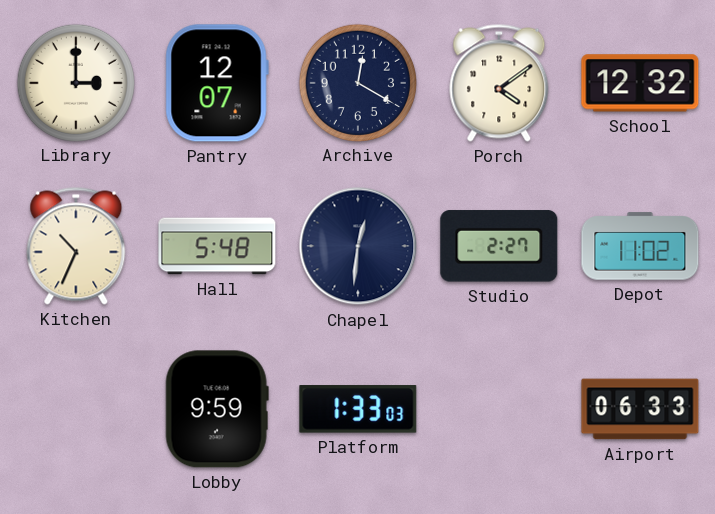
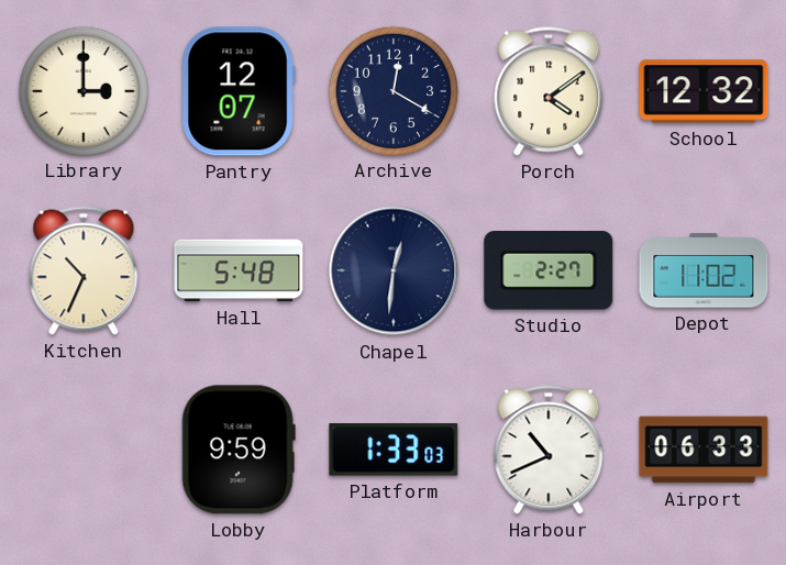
Harbour: none -> 10:41 (549, 450)
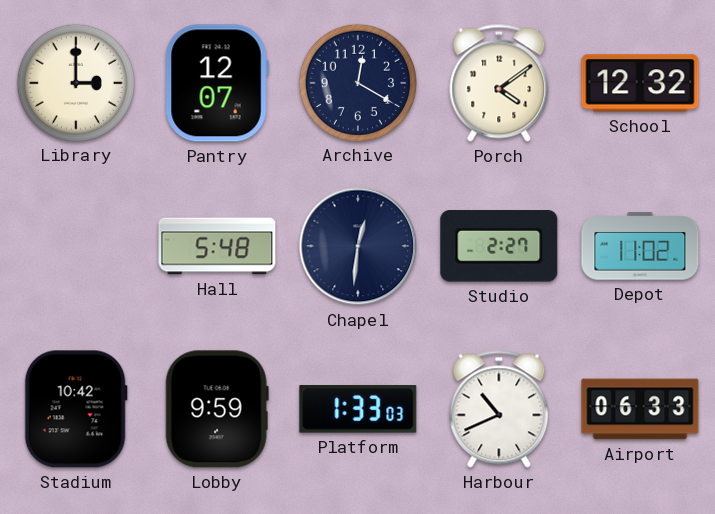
Kitchen: 10:34 -> none (84, 270)
Stadium: none -> 10:42 (76, 409)
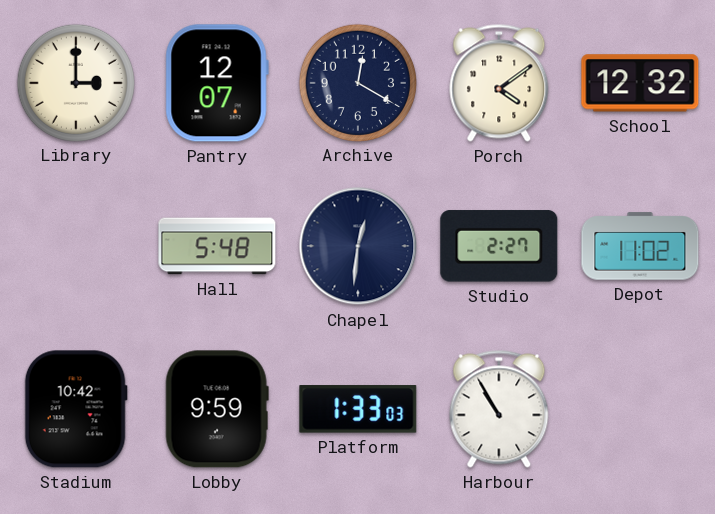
Harbour: 10:41 -> 10:55 (499, 409)
Airport: 06:33 -> none (640, 409)
